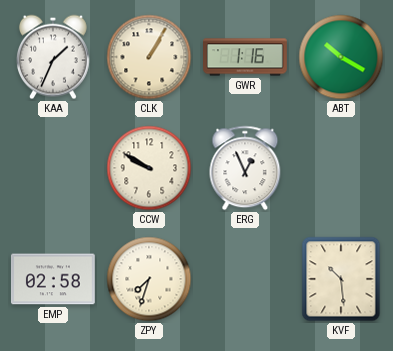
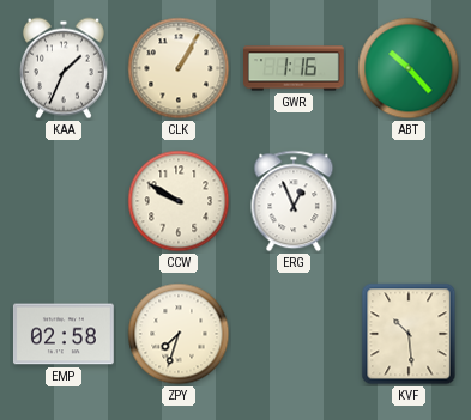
ABT: 10:20 -> 10:23 (409, 68)
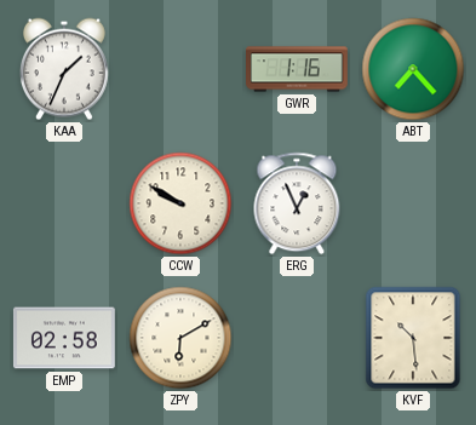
CLK: 1:05 -> none (179, 68)
ABT: 10:23 -> 7:23 (413, 69)
ZPY: 7:33 -> 6:10 (180, 338)
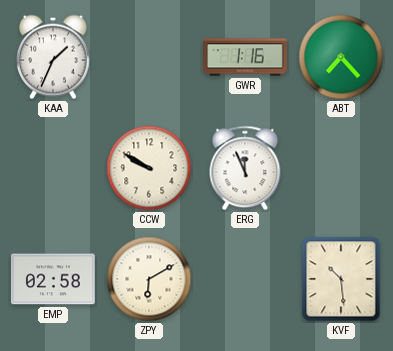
ERG: 12:56 -> 11:56 (245, 168)
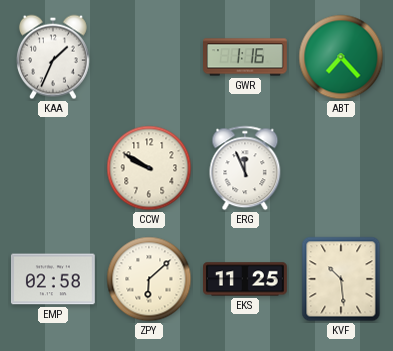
ZPY: 6:10 -> 6:08 (149, 279)
EKS: none -> 11:25 (246, 279)
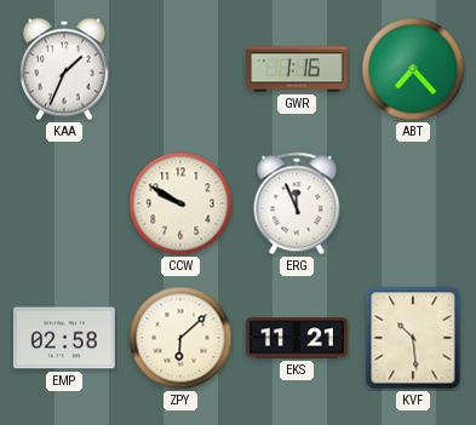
EKS: 11:25 -> 11:21 (298, 338)
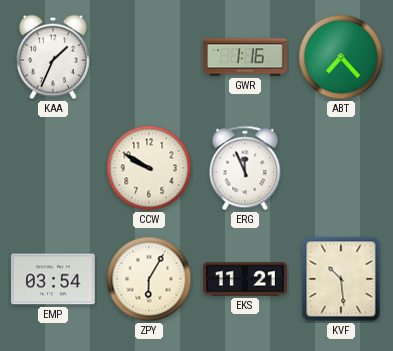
EMP: 02:58 -> 03:54 (53, 279)
ZPY: 6:08 -> 6:05 (149, 279)
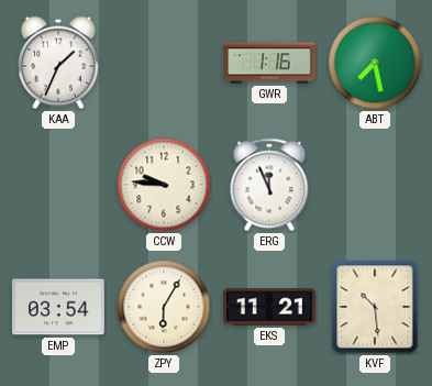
ABT: 7:23 -> 7:28 (375, 63)
CCW: 9:50 -> 9:46 (164, 185)
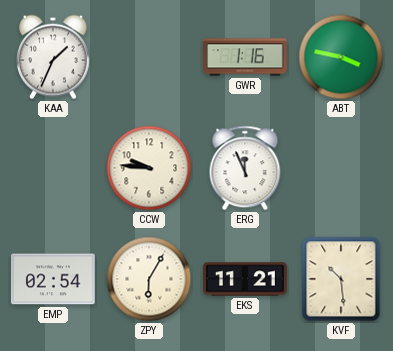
ABT: 7:28 -> 3:47 (341, 57)
EMP: 03:54 -> 02:54 (53, 279)
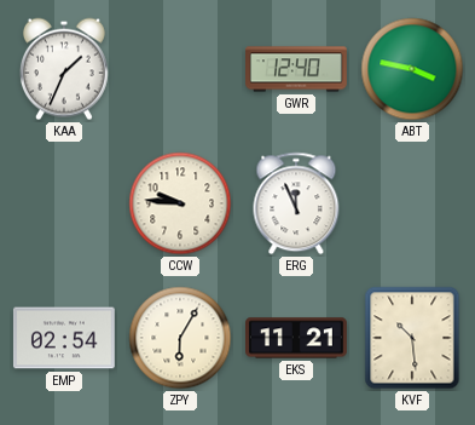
GWR: 1:16 -> 12:40 (297, 69)
